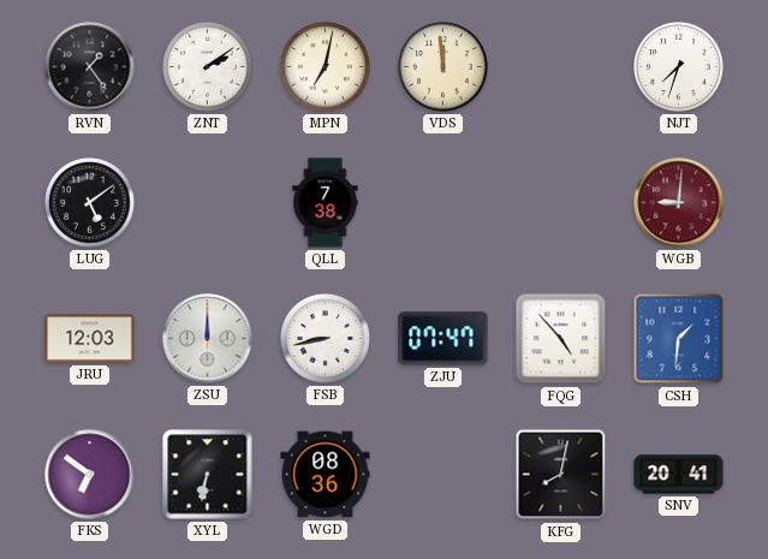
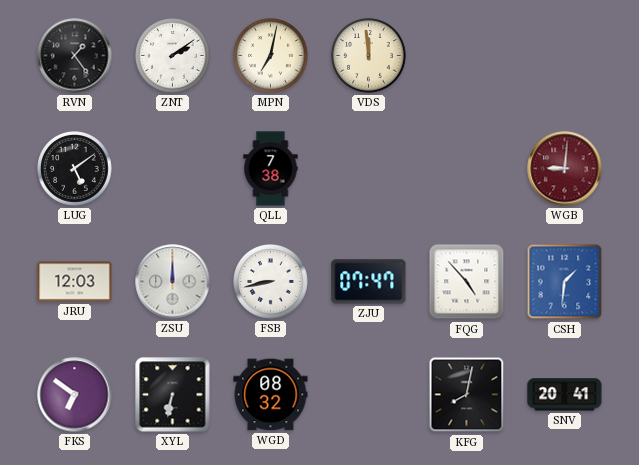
NJT: 7:33 -> none (679, 67)
WGD: 08:36 -> 08:32 (271, 395)
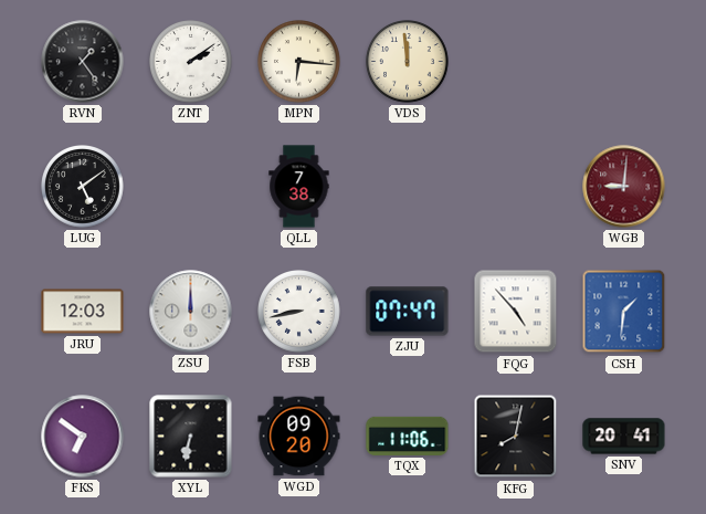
MPN: 7:02 -> 6:16 (299, 62)
WGD: 08:32 -> 09:20 (299, 437)
TQX: none -> 11:06 (408, 436)
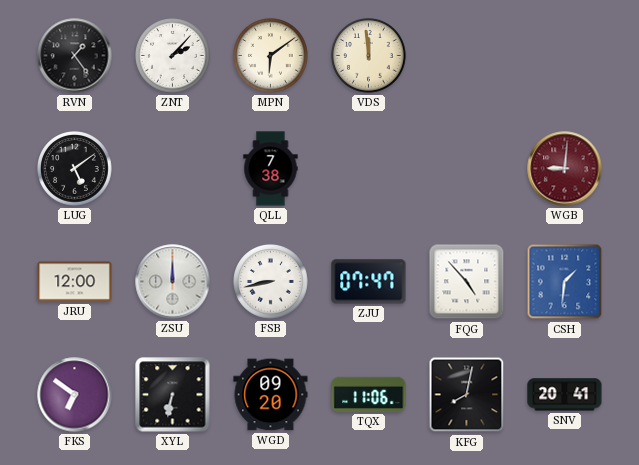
ZNT: 2:09 -> 2:07 (173, 56)
MPN: 6:16 -> 6:09 (271, 56)
JRU: 12:03 -> 12:00 (75, 282)
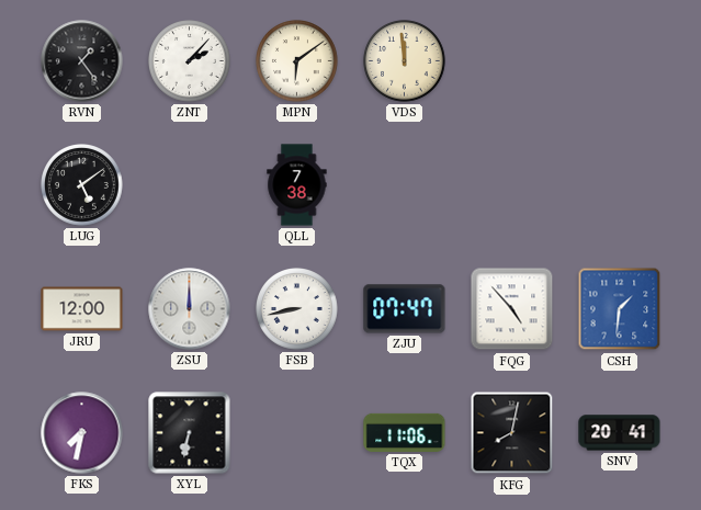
WGB: 9:01 -> none (565, 169)
FKS: 6:51 -> 7:32 (82, 433)
WGD: 09:20 -> none (271, 395)
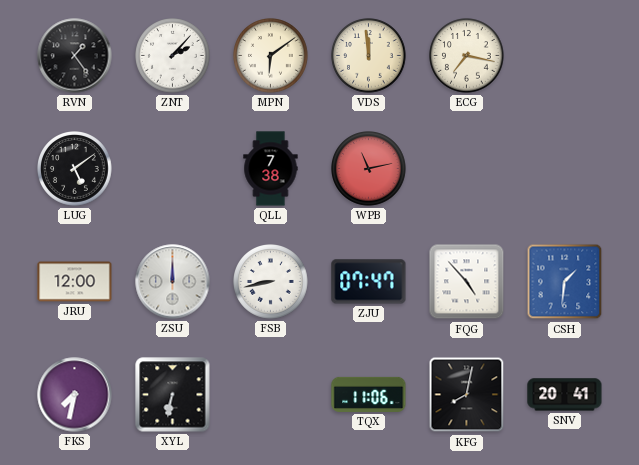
ECG: none -> 7:17 (467, 56)
WPB: none -> 11:13 (369, 169)
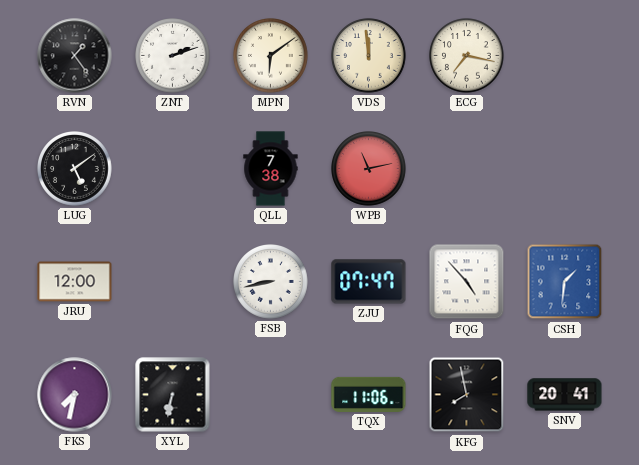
ZNT: 2:07 -> 2:12 (173, 56)
ZSU: 12:00 -> none (173, 282)
KFG: 8:02 -> 7:58 (467, 395)
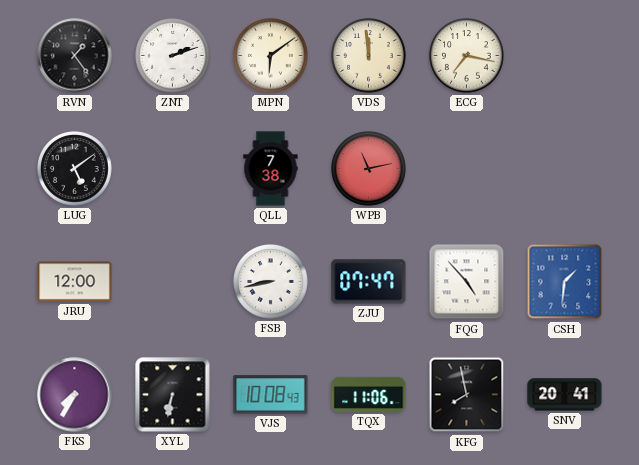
FKS: 7:32 -> 7:35 (75, 395)
VJS: none -> 10:08 (271, 395)
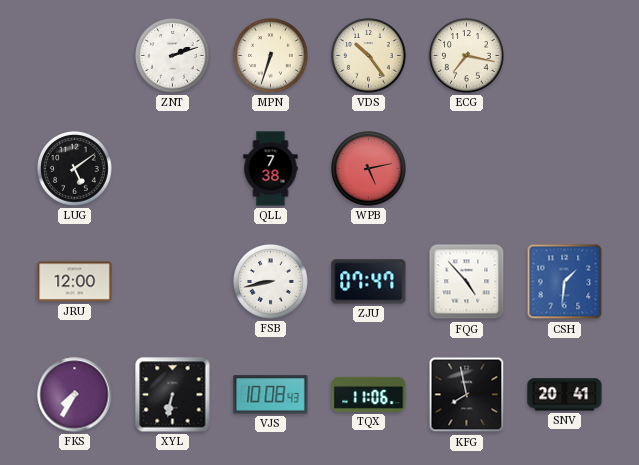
RVN: 1:24 -> none (75, 56)
MPN: 6:09 -> 6:33 (271, 56)
VDS: 11:59 -> 10:24 (369, 56)
WPB: 11:13 -> 5:13 (369, 169)
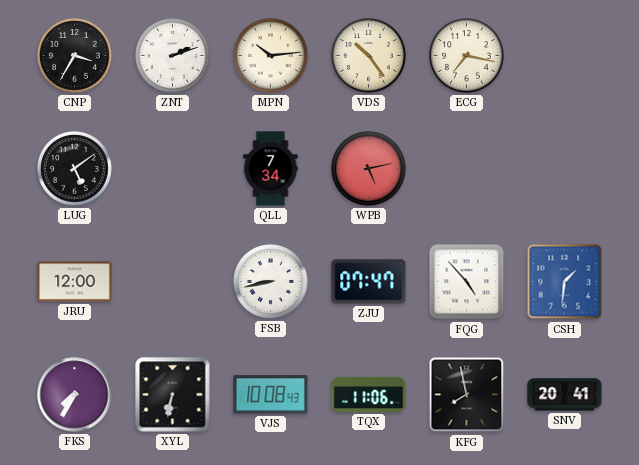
CNP: none -> 3:35 (75, 56)
MPN: 6:33 -> 10:14 (271, 56)
QLL: 7:38 -> 7:34 (271, 169)
